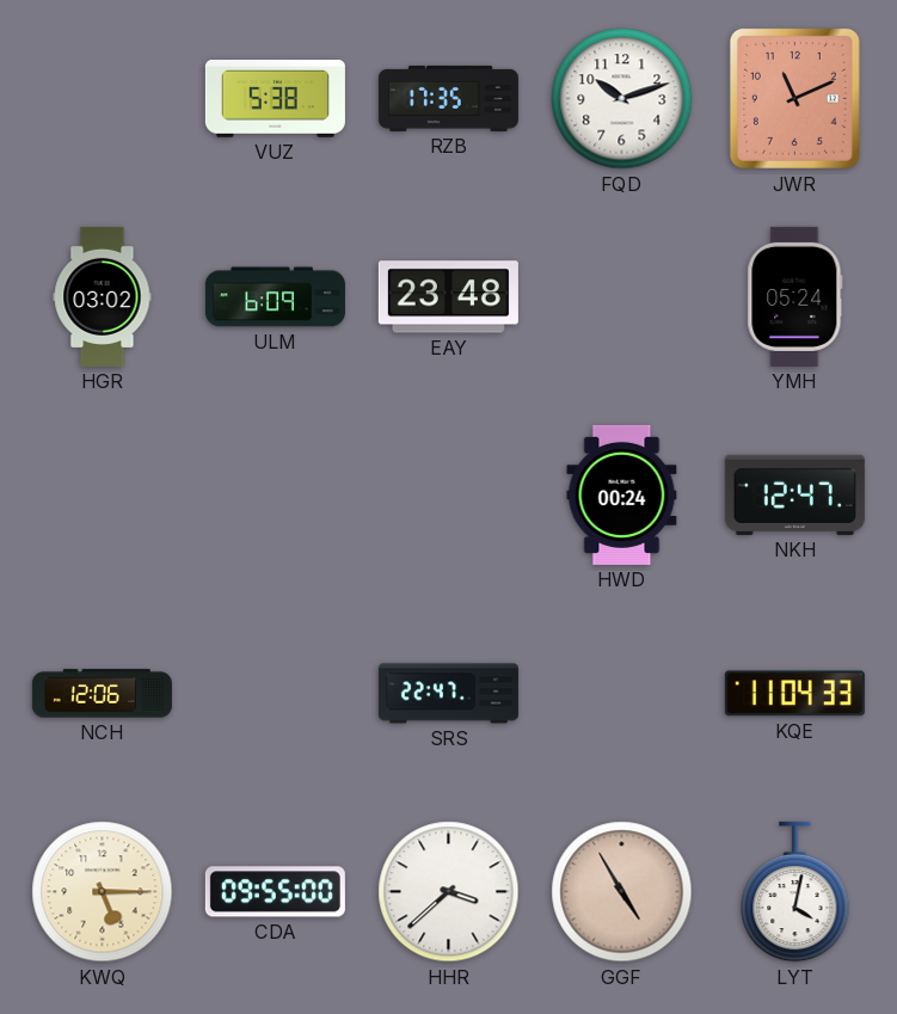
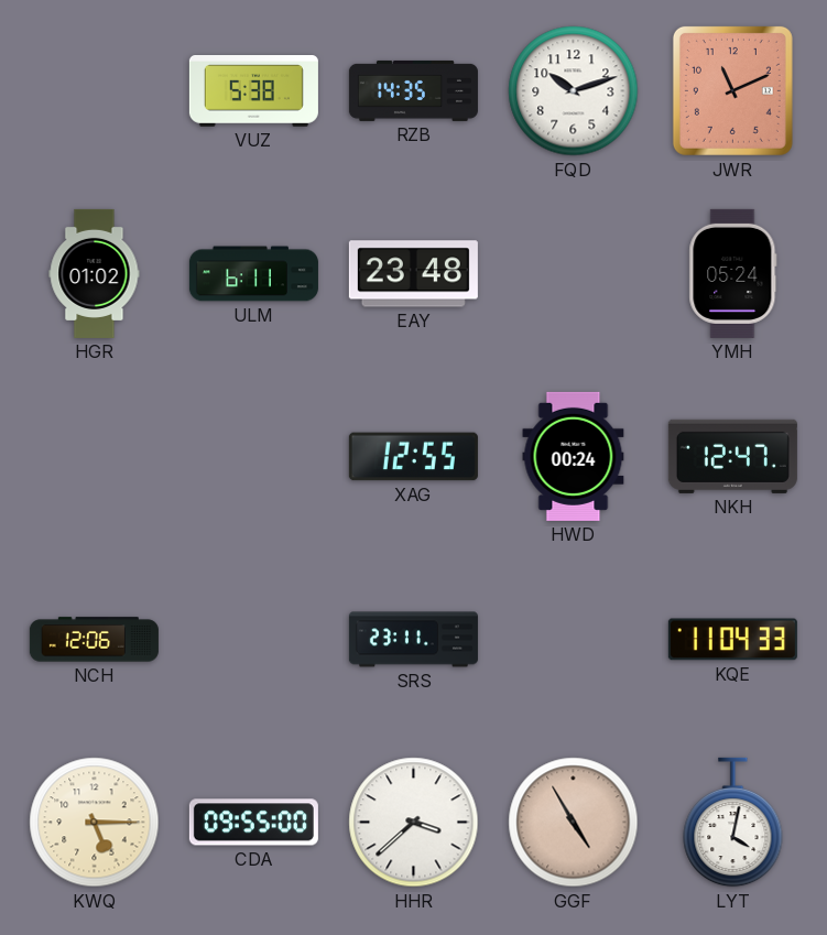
RZB: 17:35 -> 14:35 (413, 90)
HGR: 03:02 -> 01:02 (95, 273)
ULM: 6:09 -> 6:11 (253, 274)
XAG: none -> 12:55 (413, 457)
SRS: 22:47 -> 23:11 (413, 640)
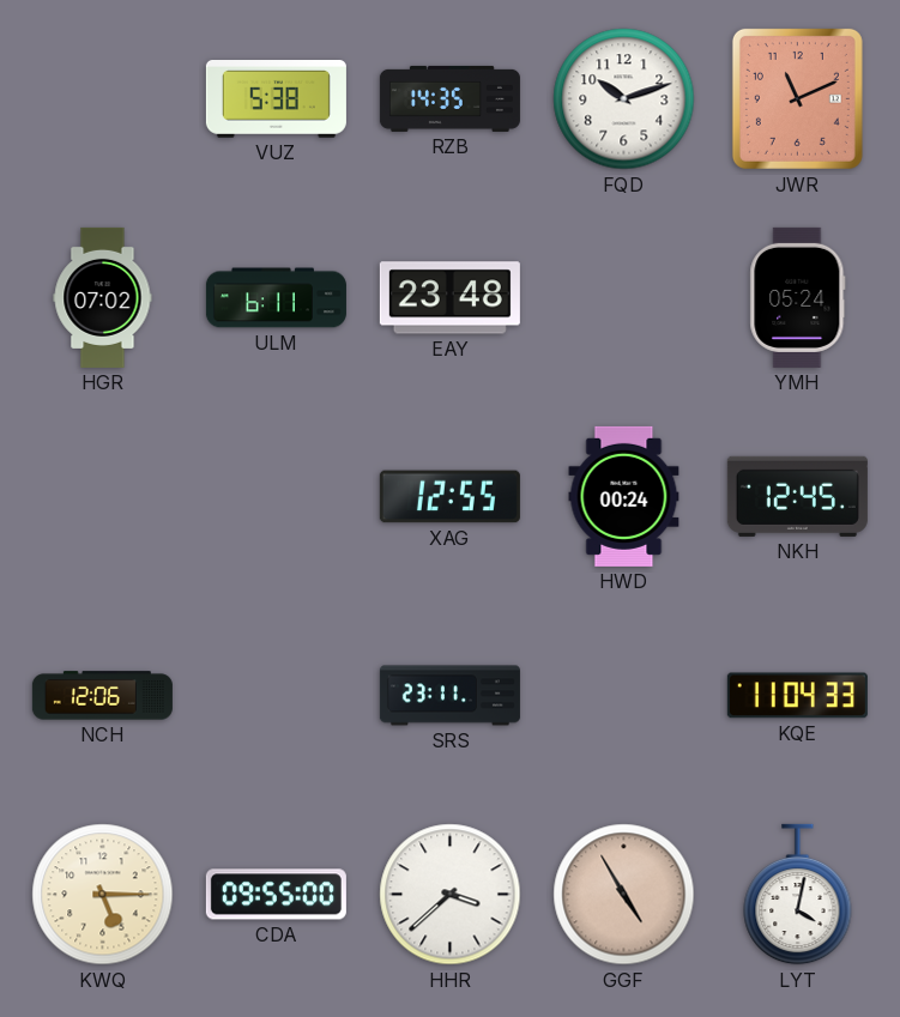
HGR: 01:02 -> 07:02 (103, 297)
NKH: 12:47 -> 12:45 (797, 496)
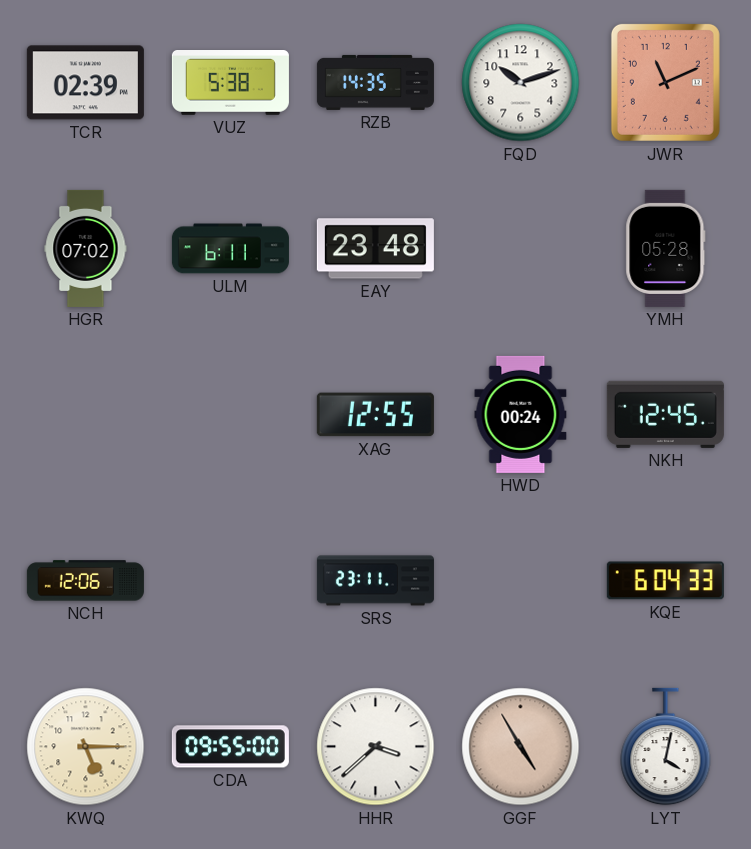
TCR: none -> 02:39 (85, 83)
YMH: 05:24 -> 05:28 (666, 248)
KQE: 11:04 -> 6:04 (665, 581)
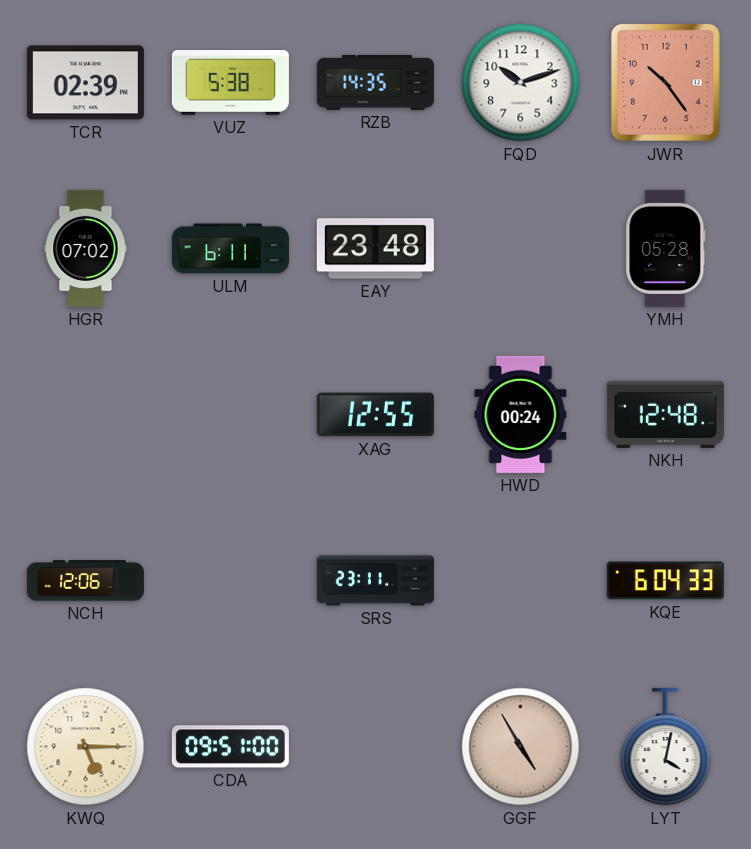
JWR: 11:11 -> 10:24 (665, 82)
NKH: 12:45 -> 12:48 (665, 414)
CDA: 09:55 -> 09:51 (230, 747)
HHR: 3:38 -> none (376, 747)
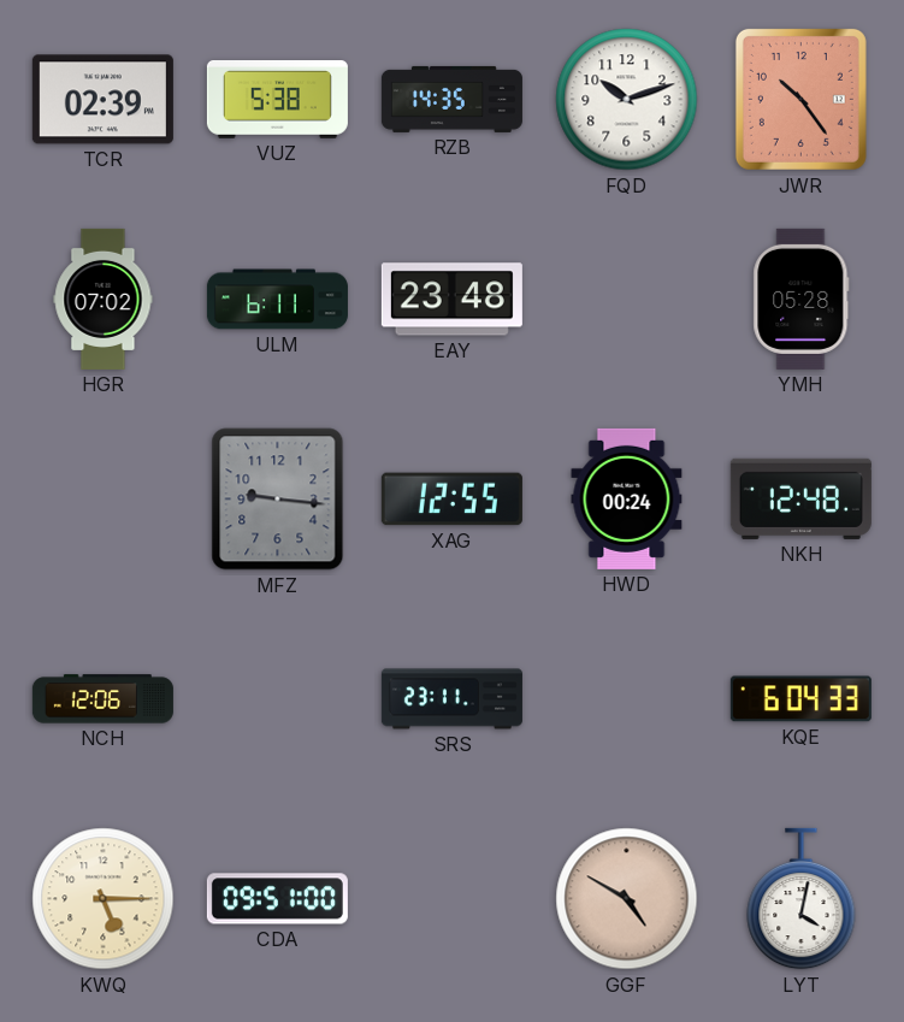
MFZ: none -> 9:16 (278, 500)
GGF: 4:55 -> 4:50 (627, 899)
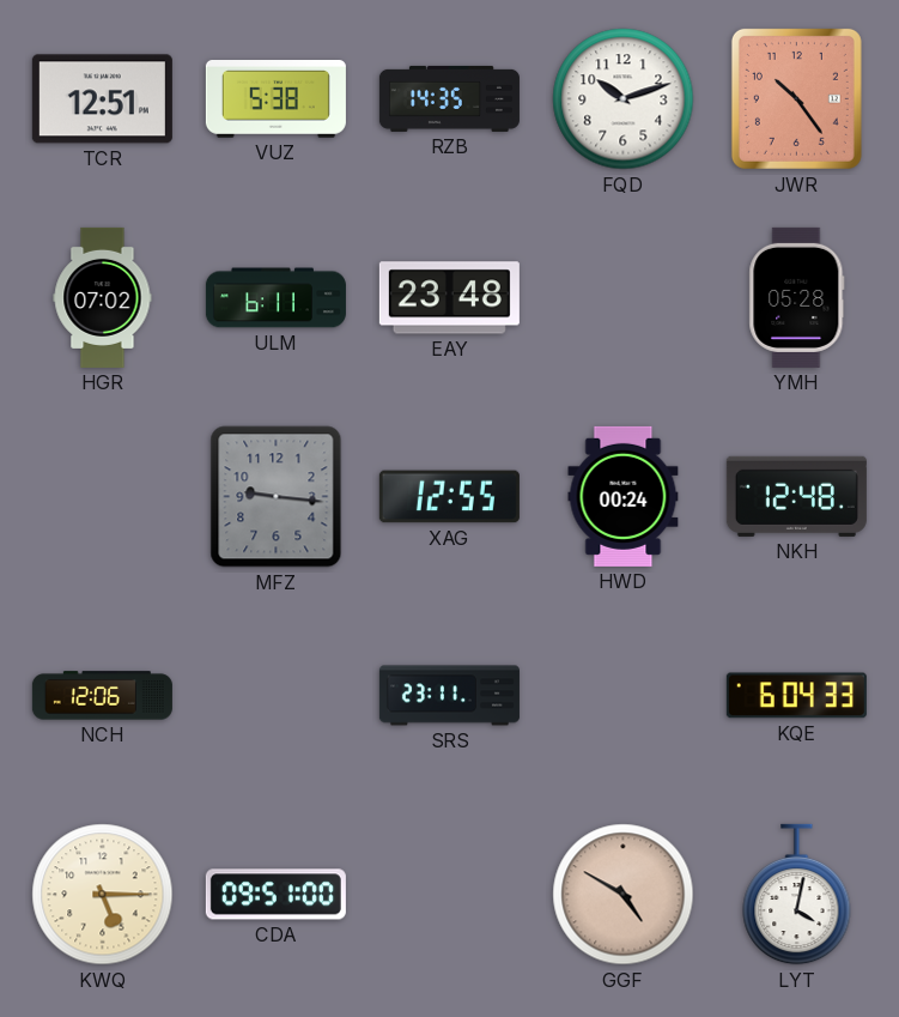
TCR: 02:39 -> 12:51 (102, 99)
